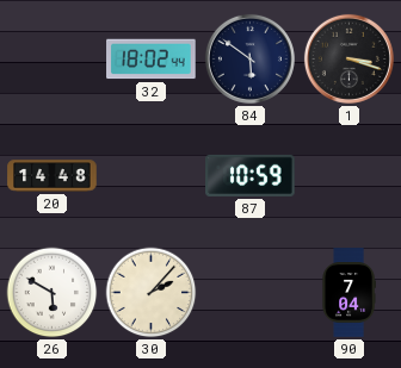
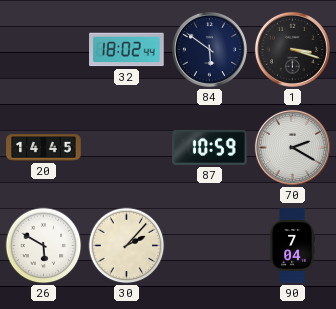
20: 14:48 -> 14:45 (44, 148)
70: none -> 2:20 (292, 147)
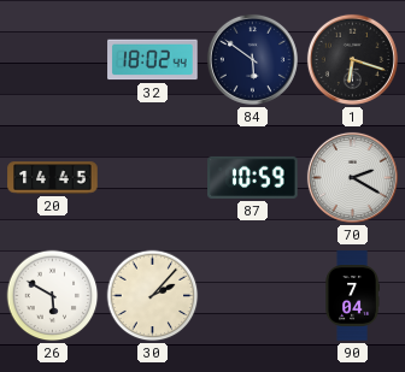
1: 3:18 -> 6:18 (352, 59)
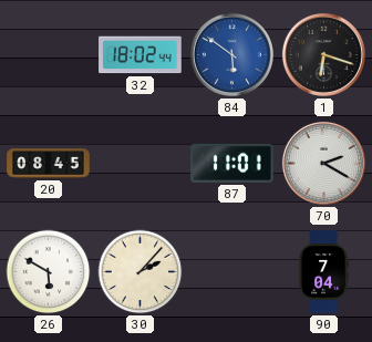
84 dial: navy -> blue (231, 54)
20: 14:45 -> 08:45 (49, 164)
87: 10:59 -> 11:01 (232, 163)
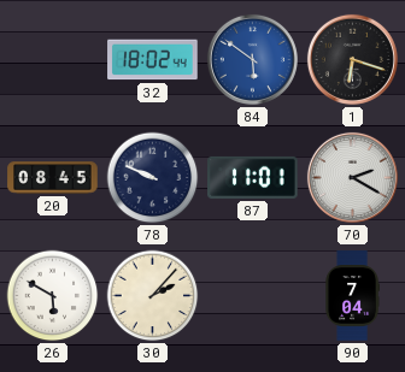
78: none -> 9:49 (153, 178)
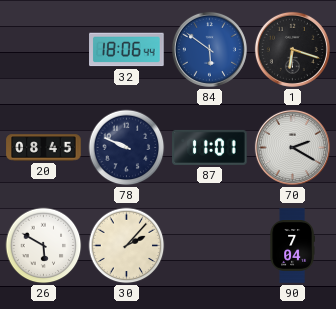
32: 18:02 -> 18:06 (127, 50)
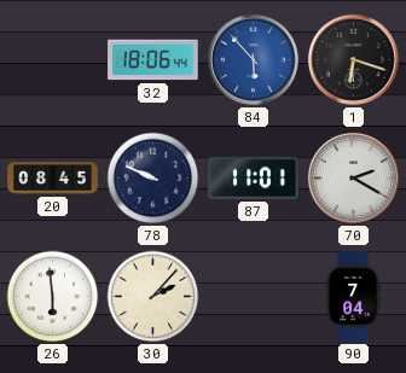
84: 5:51 -> 5:53 (253, 59)
26: 5:50 -> 5:59 (53, 297)
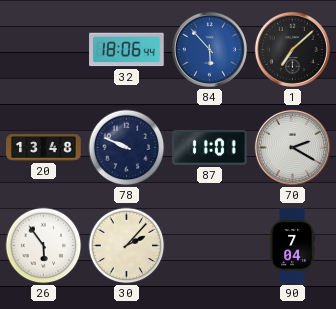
1: 6:18 -> 7:08 (292, 49)
20: 08:45 -> 13:48 (44, 148)
26: 5:59 -> 5:54 (44, 246)
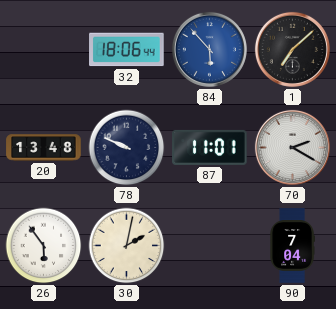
30: 2:07 -> 2:02 (127, 246)
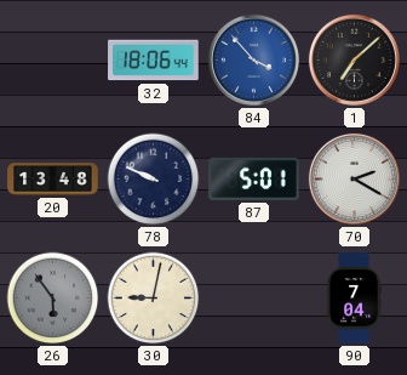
84: 5:53 -> 3:53 (253, 59)
87: 11:01 -> 5:01 (254, 178)
26 dial: white -> grey (53, 299)
30: 2:02 -> 9:02 (154, 299)
